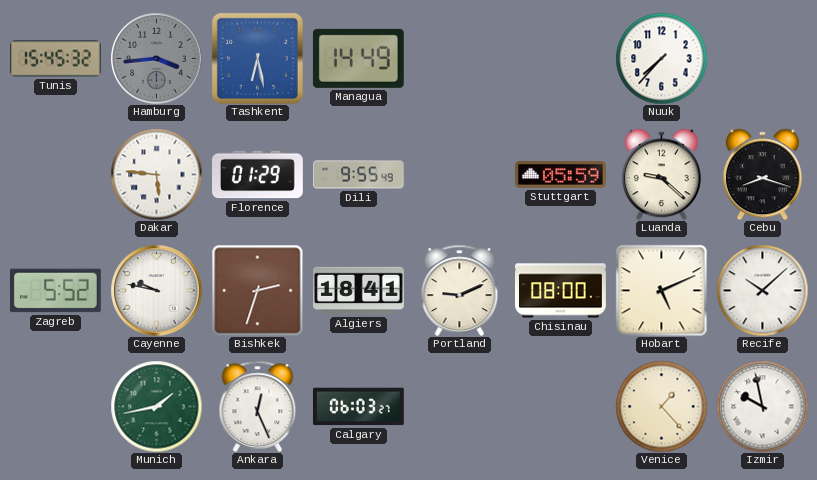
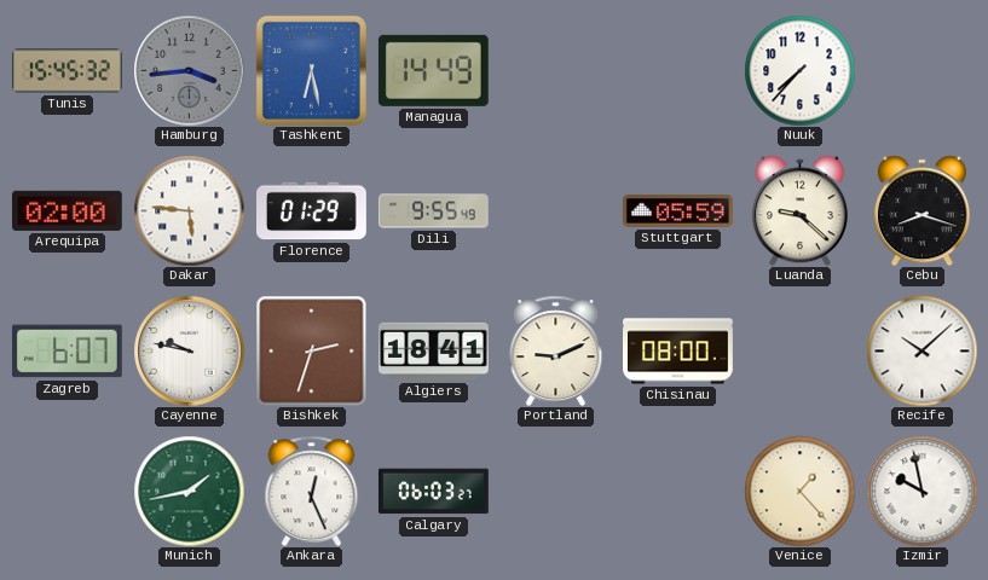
Arequipa: none -> 02:00 (67, 210)
Zagreb: 5:52 -> 6:07 (67, 352)
Hobart: 5:11 -> none (661, 290)
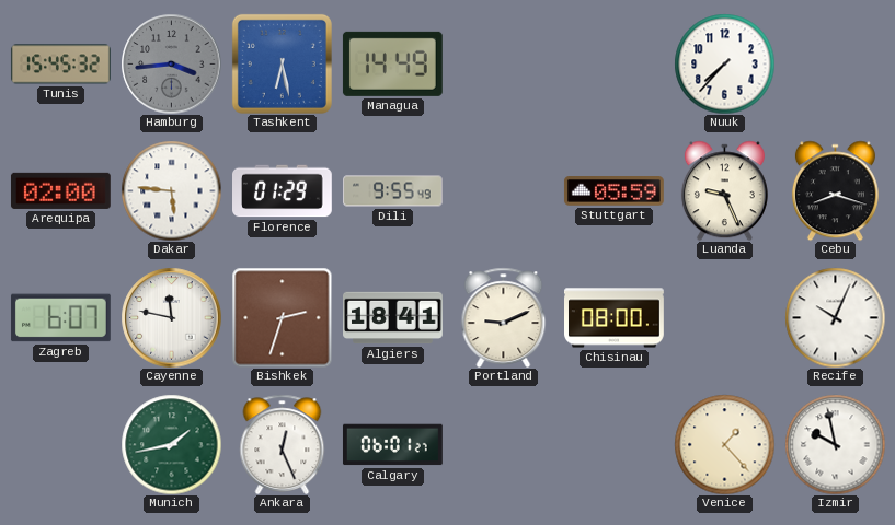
Luanda: 9:22 -> 9:26 (724, 190)
Cayenne: 9:47 -> 11:47 (171, 317)
Recife: 10:08 -> 10:04 (835, 317)
Calgary: 06:03 -> 06:01 (392, 445)
